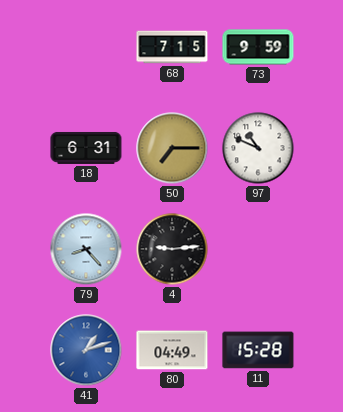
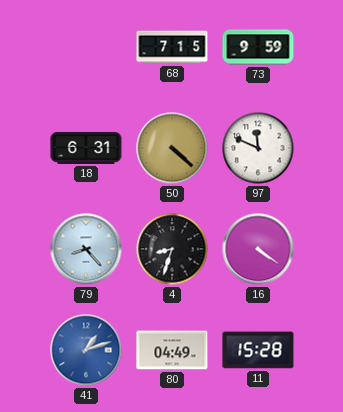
50: 7:15 -> 4:22 (172, 148)
97: 10:49 -> 11:49 (258, 148)
4: 9:14 -> 8:33 (172, 249)
16: none -> 4:21 (258, 249)
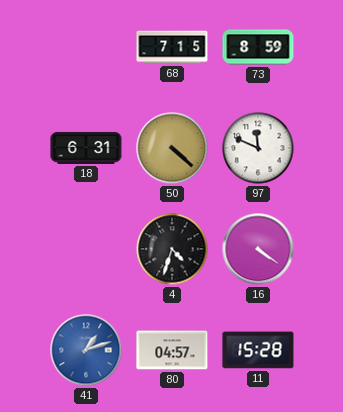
73: 9:59 -> 8:59 (258, 47)
79: 8:23 -> none (86, 249)
4: 8:33 -> 4:33 (172, 249)
80: 04:49 -> 04:57 (172, 350)
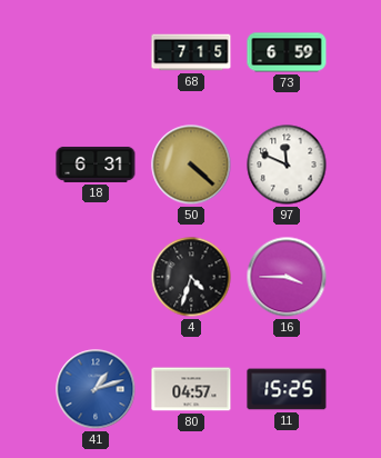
73: 8:59 -> 6:59 (287, 52)
16: 4:21 -> 3:45 (287, 277)
11: 15:28 -> 15:25 (287, 389)
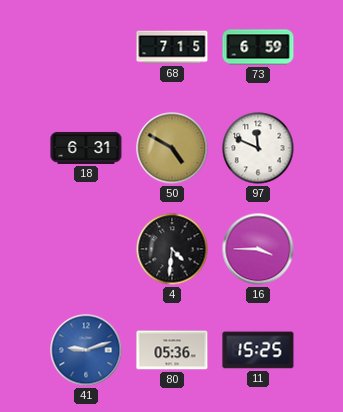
50: 4:22 -> 4:50 (172, 148)
4: 4:33 -> 4:31 (172, 249)
41: 1:12 -> 9:12 (86, 350)
80: 04:57 -> 05:36 (172, 350)
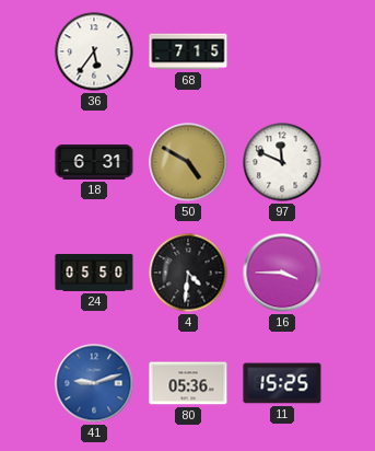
36: none -> 5:36 (94, 51)
73: 6:59 -> none (258, 47)
24: none -> 05:50 (94, 274)
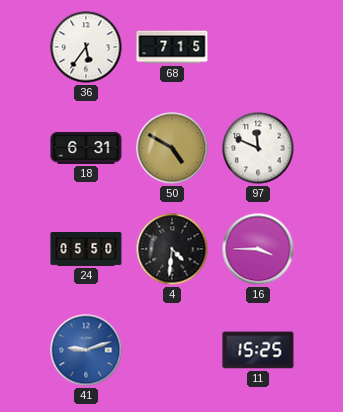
80: 05:36 -> none (188, 383)
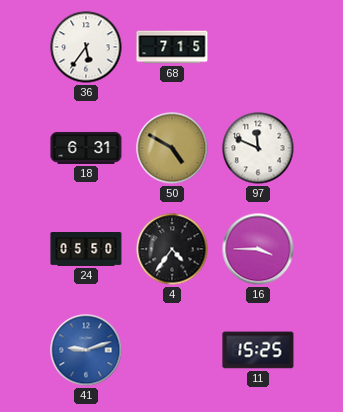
4: 4:31 -> 4:36 (172, 249)
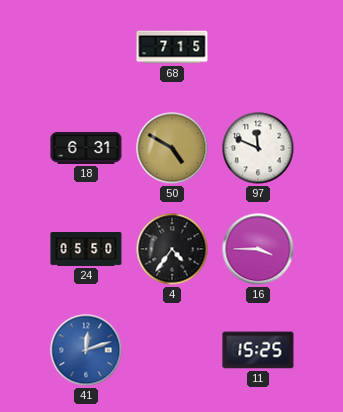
36: 5:36 -> none (86, 47)
41: 9:12 -> 12:12 (86, 350)
